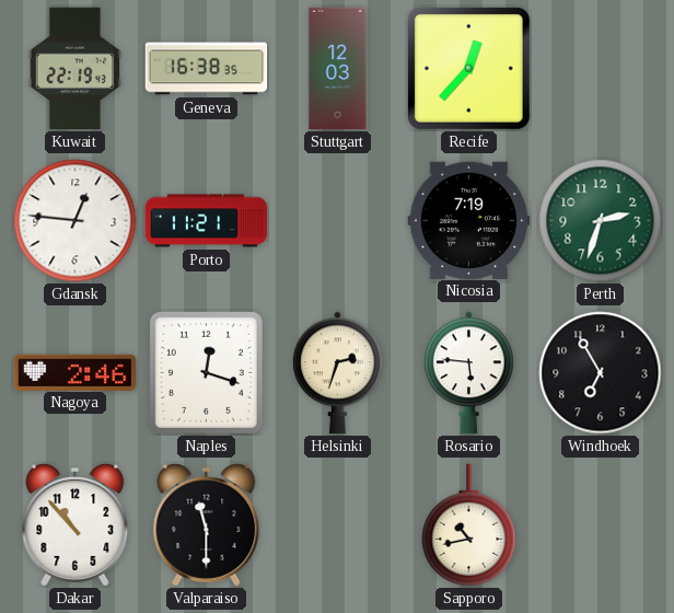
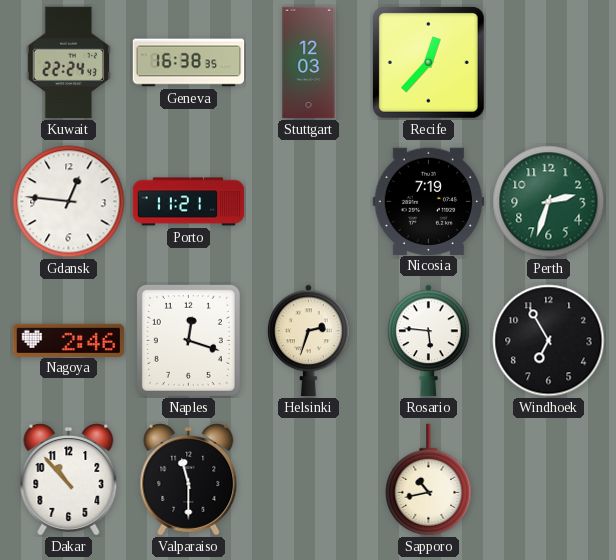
Kuwait: 22:19 -> 22:24 (69, 63)
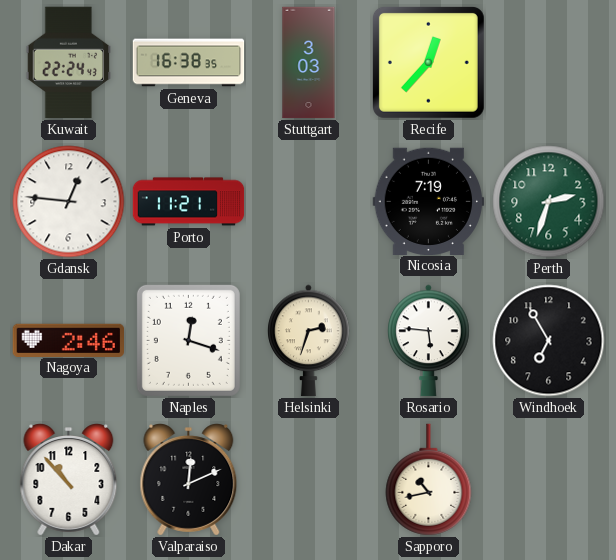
Stuttgart: 12:03 -> 3:03 (309, 63)
Valparaiso: 11:30 -> 12:11 (189, 480)
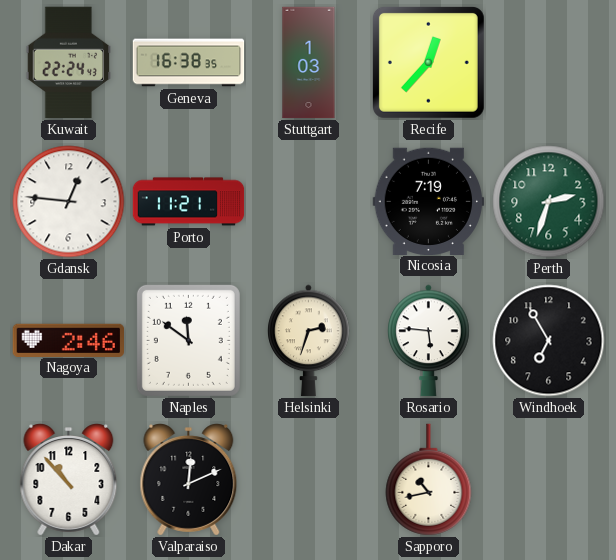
Stuttgart: 3:03 -> 1:03 (309, 63)
Naples: 12:18 -> 11:51 (188, 340)
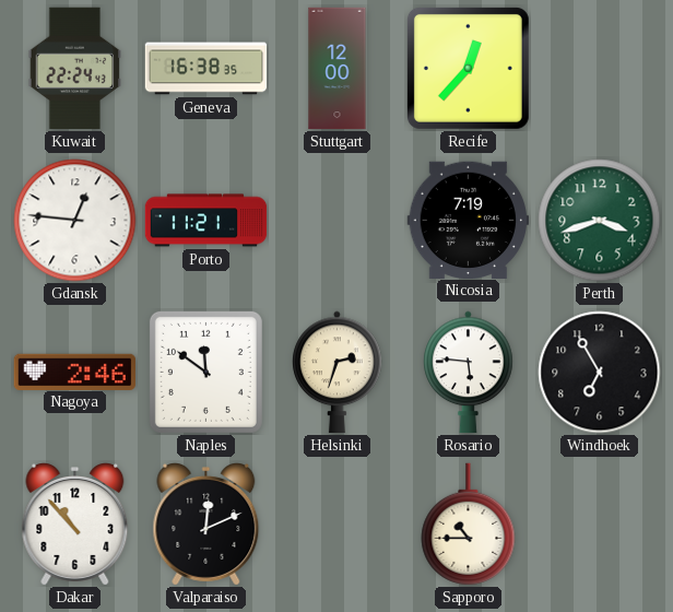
Stuttgart: 1:03 -> 12:00 (338, 69)
Perth: 2:33 -> 3:42 (600, 221)
Sapporo: 10:43 -> 10:45 (469, 525)
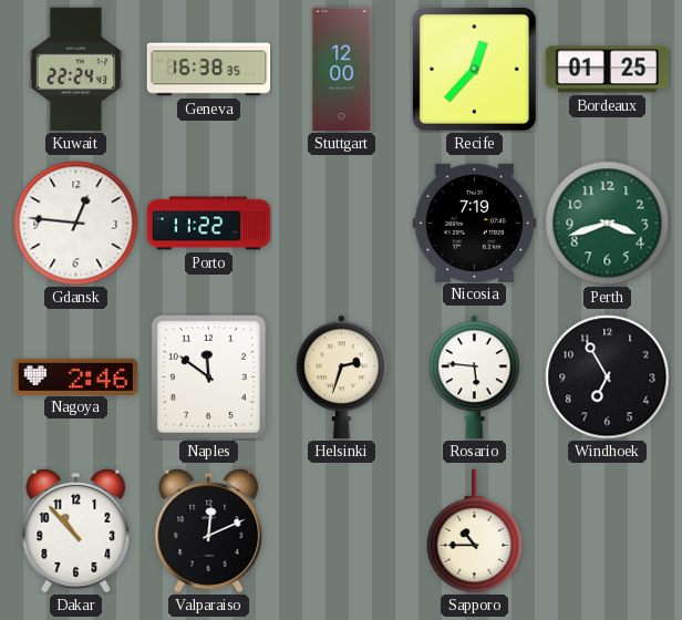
Bordeaux: none -> 01:25 (608, 70)
Porto: 11:21 -> 11:22 (209, 224)
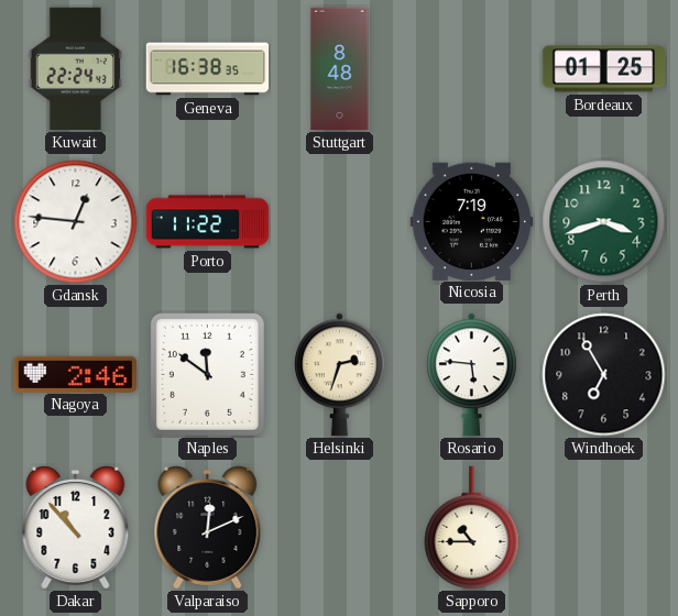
Stuttgart: 12:00 -> 8:48 (340, 69)
Recife: 12:37 -> none (474, 69)
